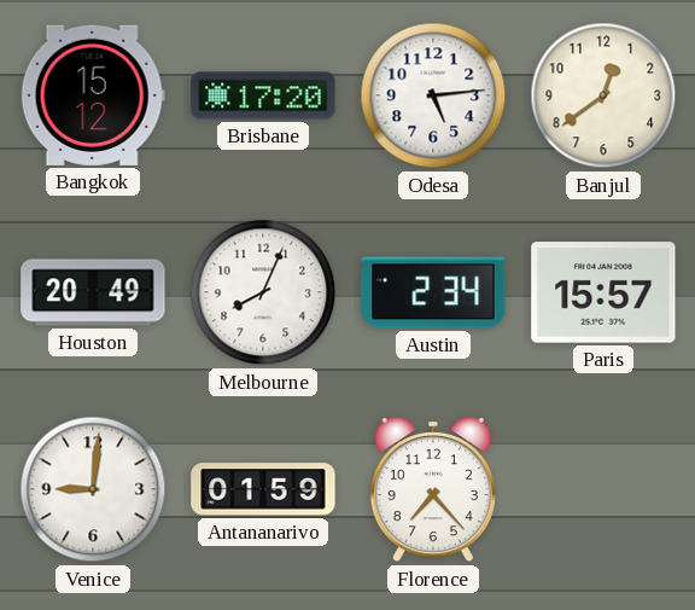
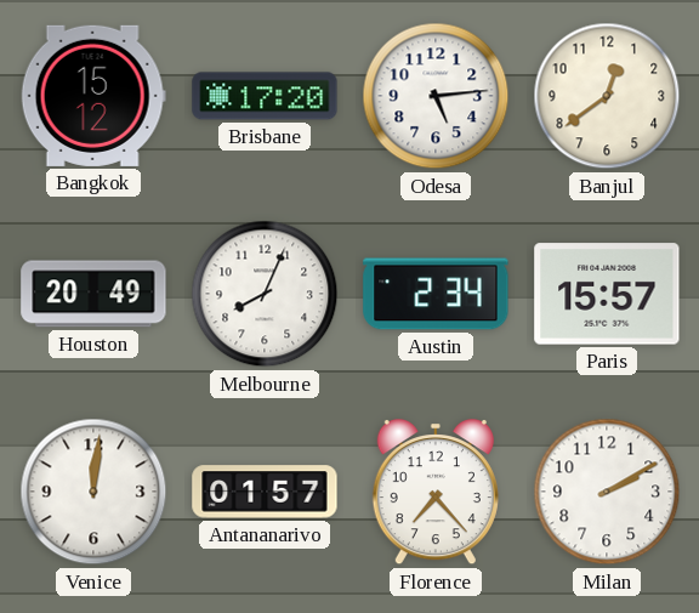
Venice: 9:01 -> 12:01 (93, 492)
Antananarivo: 01:59 -> 01:57 (265, 492)
Milan: none -> 2:10 (607, 492)
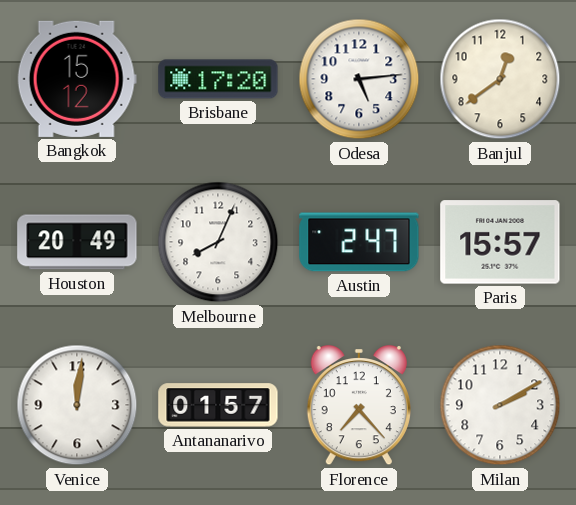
Austin: 2:34 -> 2:47 (359, 242)
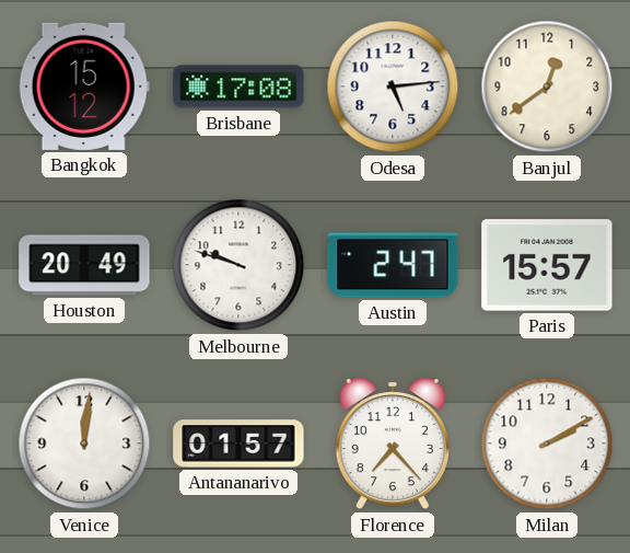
Brisbane: 17:20 -> 17:08 (238, 87)
Melbourne: 8:04 -> 9:48 (238, 265)
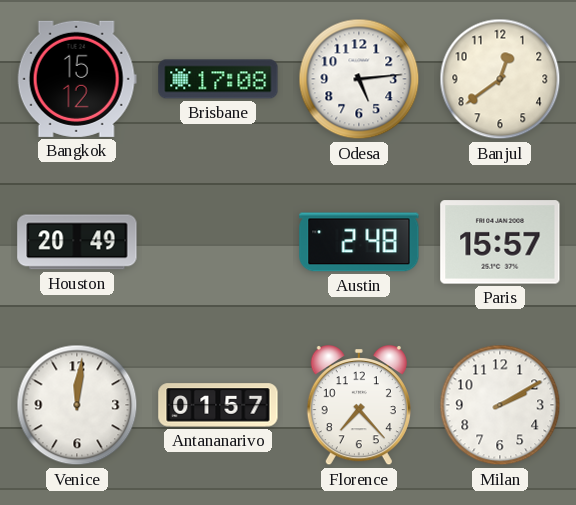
Melbourne: 9:48 -> none (238, 265)
Austin: 2:47 -> 2:48 (359, 242)
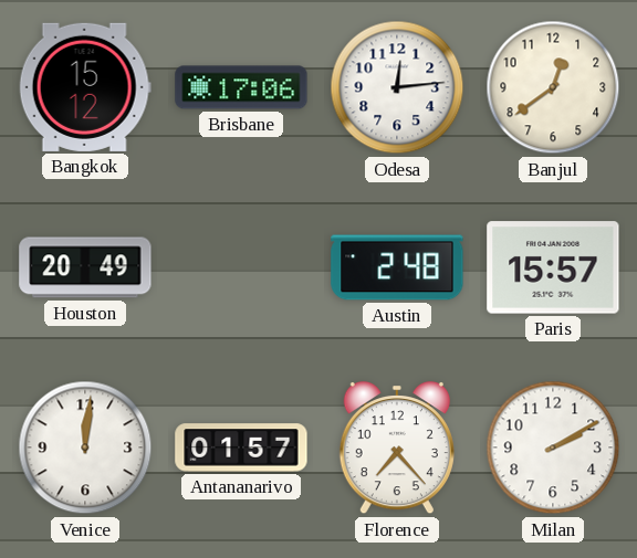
Brisbane: 17:08 -> 17:06 (241, 87)
Odesa: 5:14 -> 12:14 (397, 87)
